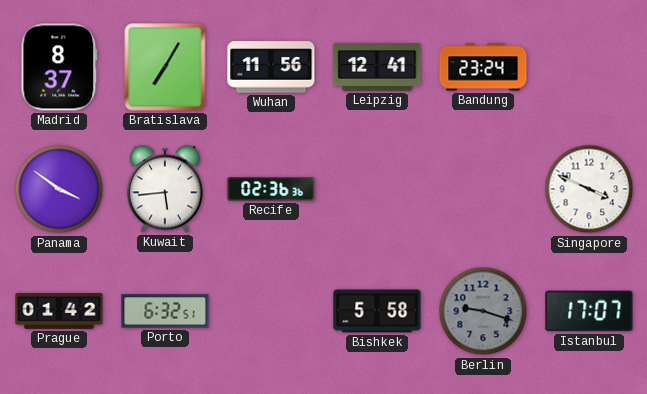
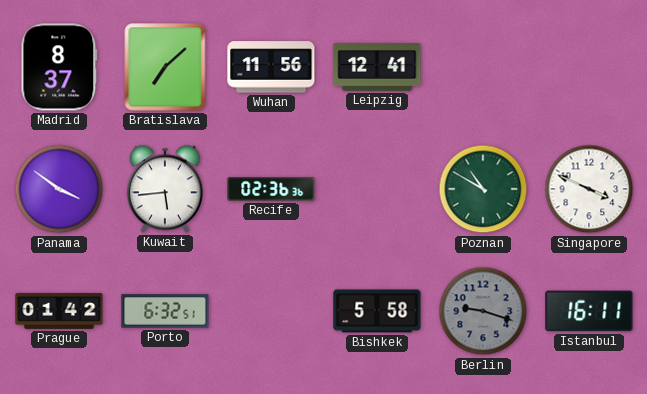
Bratislava: 7:05 -> 7:08 (165, 67)
Bandung: 23:24 -> none (483, 67)
Poznan: none -> 10:50 (483, 189)
Istanbul: 17:07 -> 16:11 (589, 311)
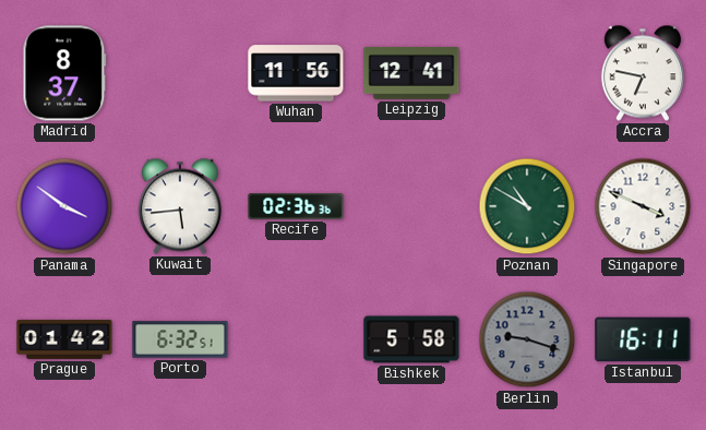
Bratislava: 7:08 -> none (165, 67)
Accra: none -> 6:47 (643, 73)
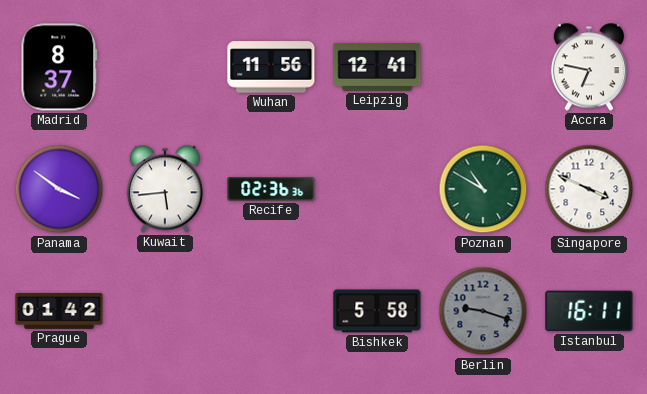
Porto: 6:32 -> none (180, 339)
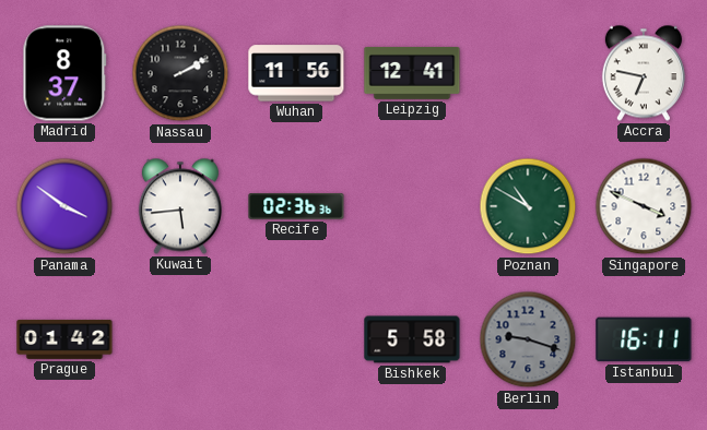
Nassau: none -> 2:10 (180, 73)
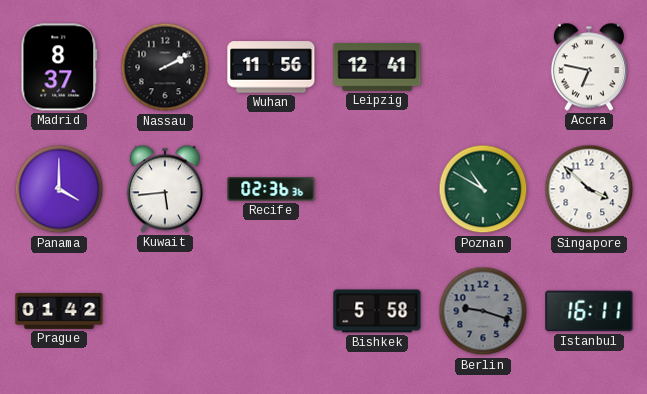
Panama: 3:51 -> 4:00 (59, 189)
Singapore: 3:49 -> 3:52 (589, 189)
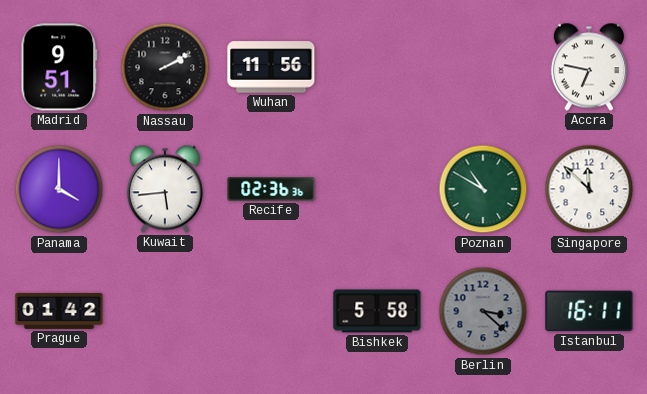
Madrid: 8:37 -> 9:51 (59, 67)
Leipzig: 12:41 -> none (377, 67)
Singapore: 3:52 -> 11:52 (589, 189)
Berlin: 9:18 -> 3:22 (483, 311)
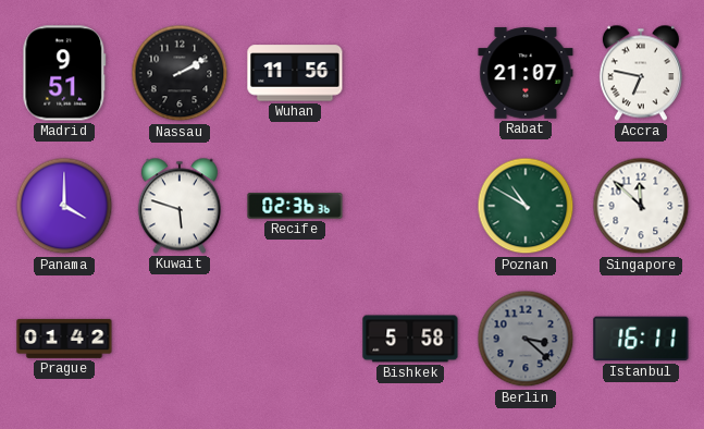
Rabat: none -> 21:07 (526, 73)
Kuwait: 5:44 -> 5:48 (180, 206)
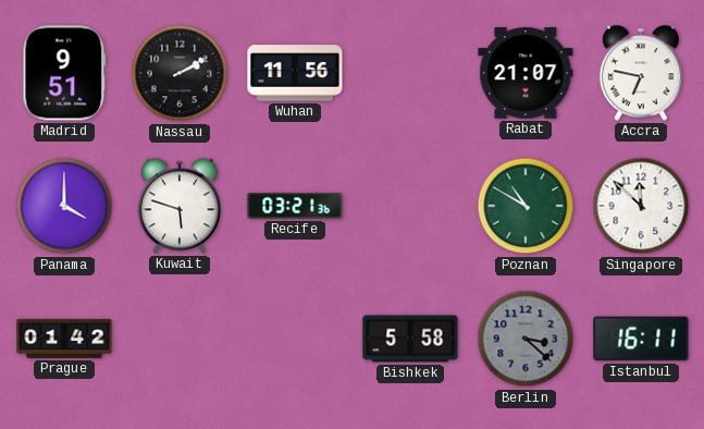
Recife: 02:36 -> 03:21 (295, 207)
